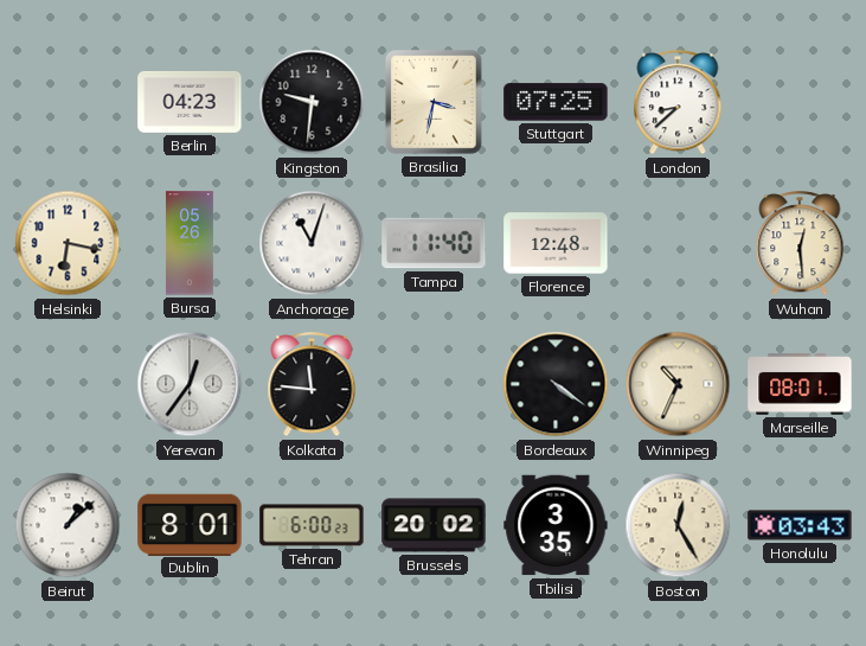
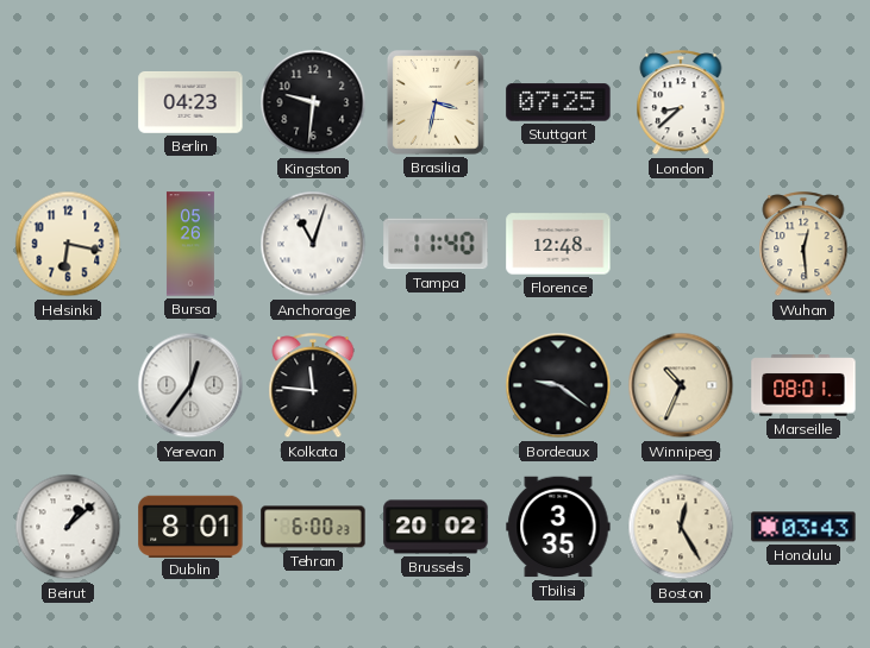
Bordeaux: 4:21 -> 9:21 (558, 385)
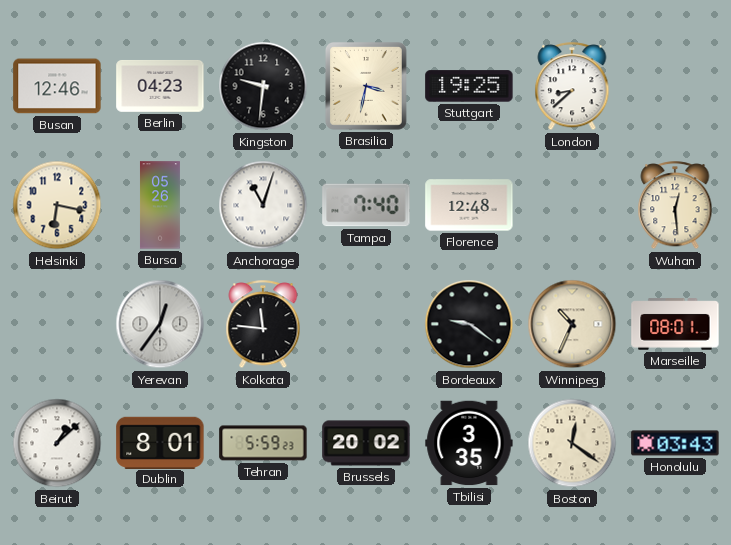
Busan: none -> 12:46 (57, 86)
Stuttgart: 07:25 -> 19:25 (469, 86)
Tampa: 11:40 -> 7:40 (366, 205)
Tehran: 6:00 -> 5:59 (263, 443)
Boston: 12:25 -> 12:21 (572, 443)
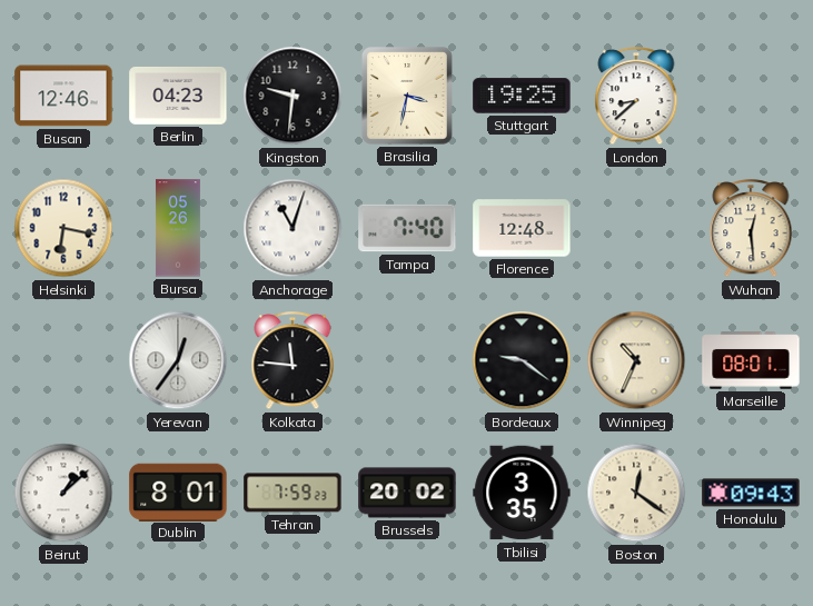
Tehran: 5:59 -> 7:59 (293, 493)
Honolulu: 03:43 -> 09:43 (751, 493)
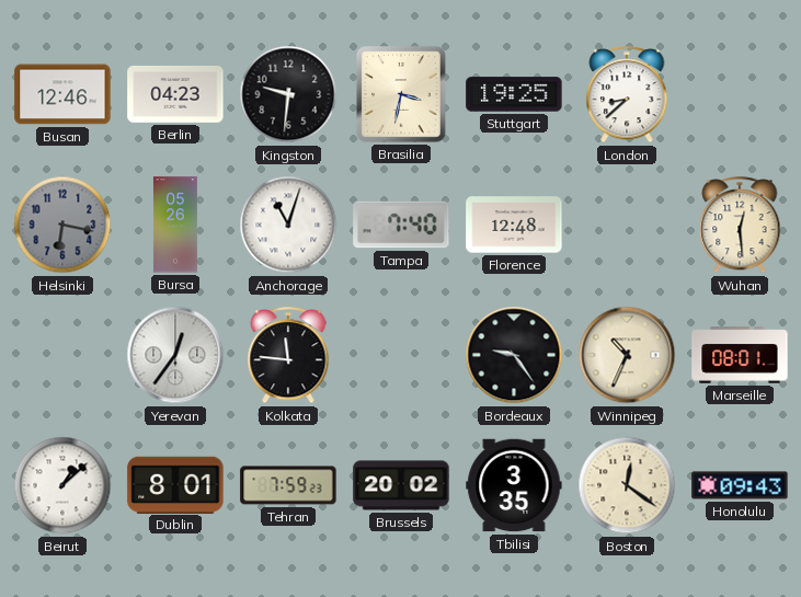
Helsinki dial: cream -> grey (62, 225)
Bordeaux: 9:21 -> 9:24 (514, 355)
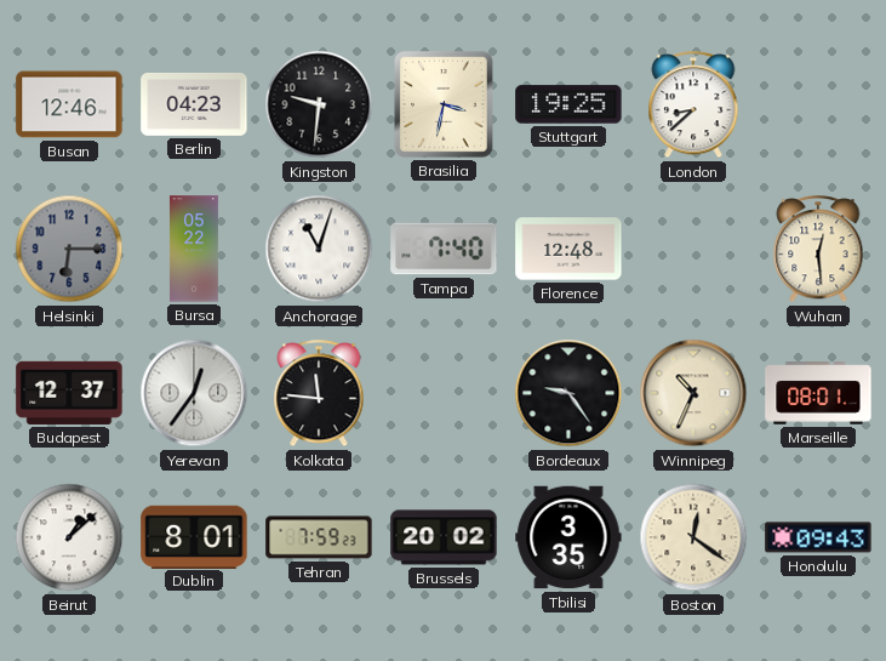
Helsinki: 6:17 -> 6:15 (69, 249)
Bursa: 05:26 -> 05:22 (194, 249)
Budapest: none -> 12:37 (69, 393)
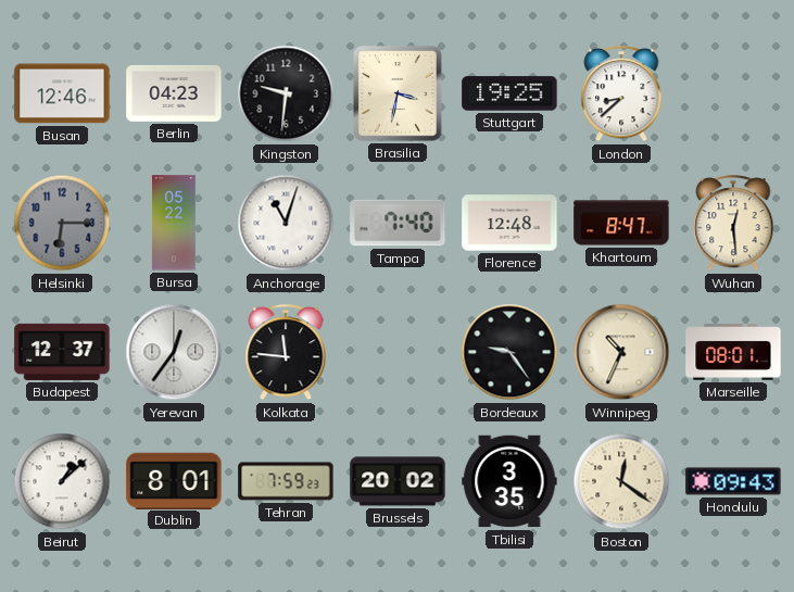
Khartoum: none -> 8:47 (621, 223)
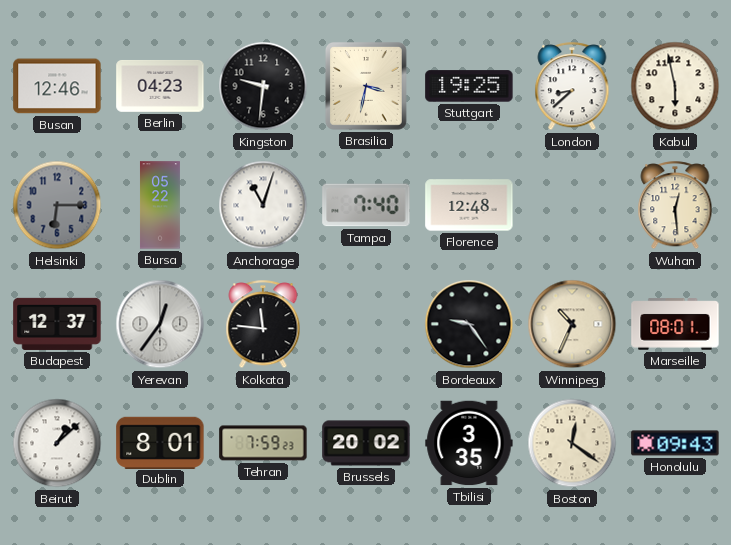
Kabul: none -> 5:58 (675, 86)
Khartoum: 8:47 -> none (621, 223)
